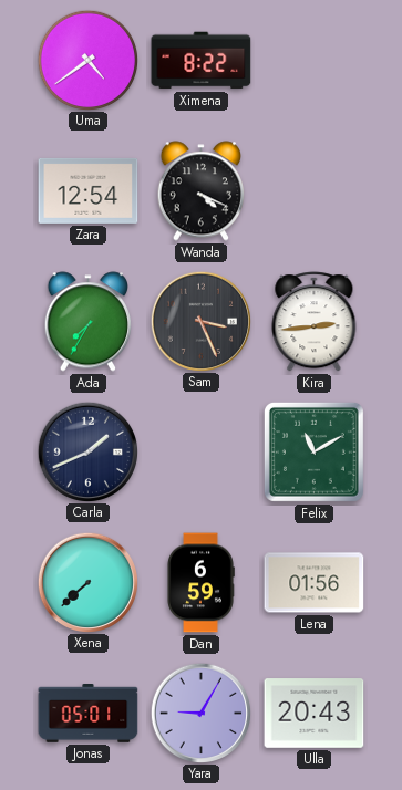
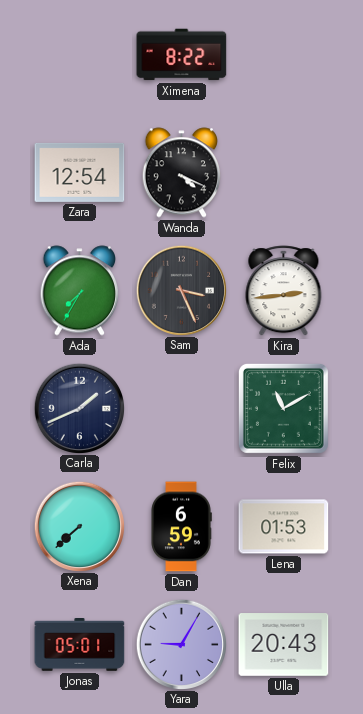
Uma: 4:39 -> none (87, 60)
Lena: 01:56 -> 01:53 (284, 527)
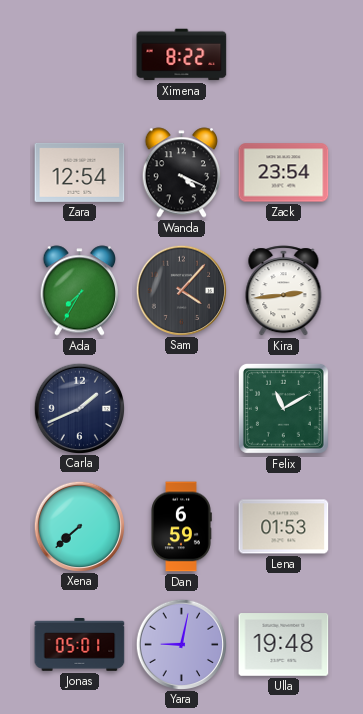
Zack: none -> 23:54 (284, 173)
Sam: 3:26 -> 4:07 (181, 290)
Yara: 9:05 -> 9:02 (181, 644)
Ulla: 20:43 -> 19:48 (284, 645)
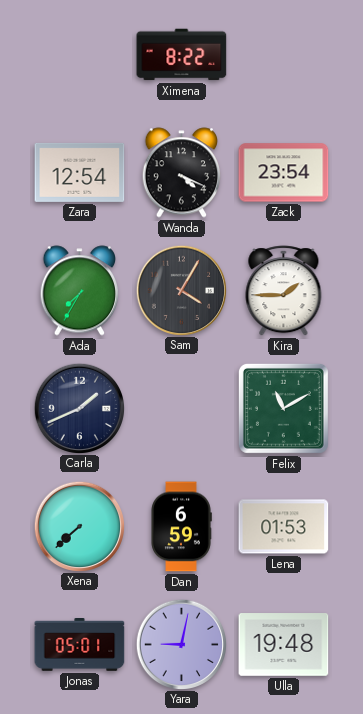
Sam: 4:07 -> 4:05 (181, 290)
Kira: 2:44 -> 1:45 (284, 291)
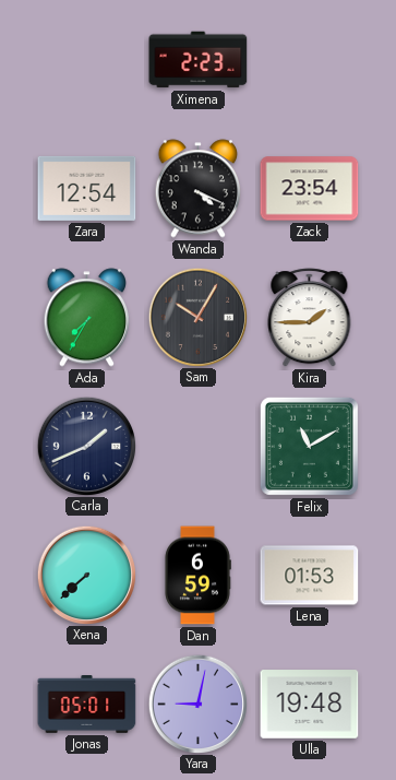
Ximena: 8:22 -> 2:23 (199, 60)
Sam: 4:05 -> 10:05 (197, 317)
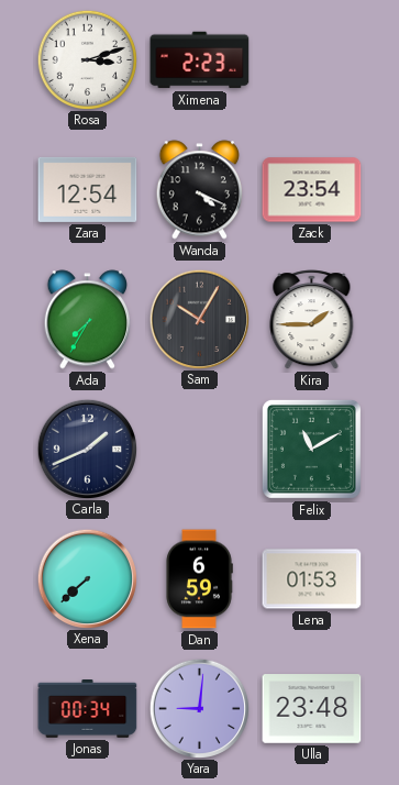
Rosa: none -> 3:12 (87, 59)
Jonas: 05:01 -> 00:34 (88, 709)
Yara: 9:02 -> 9:01 (199, 708)
Ulla: 19:48 -> 23:48 (312, 709)
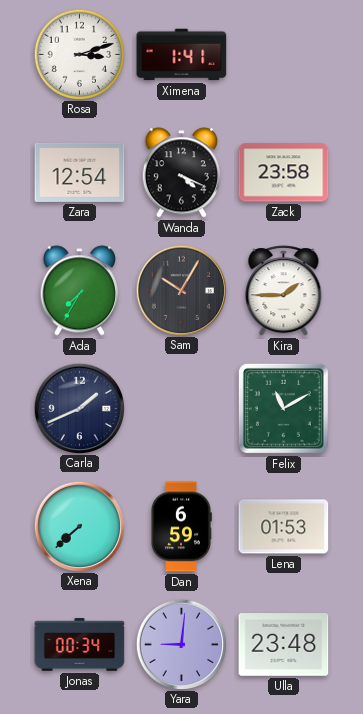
Ximena: 2:23 -> 1:41 (182, 55)
Zack: 23:54 -> 23:58 (284, 173)
